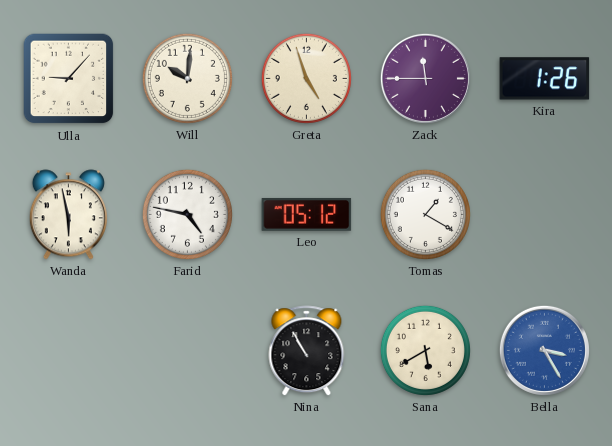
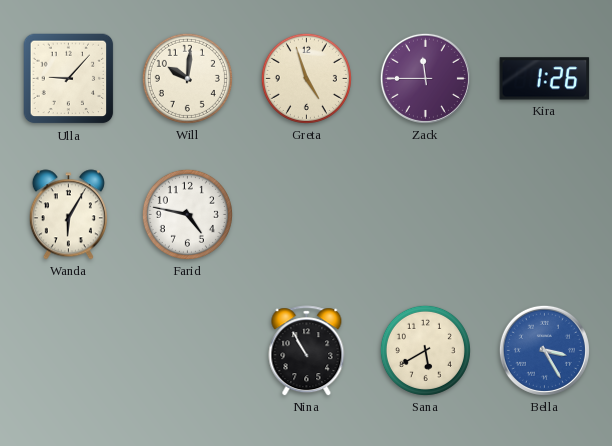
Wanda: 5:58 -> 6:05 (68, 215)
Leo: 05:12 -> none (307, 214)
Tomas: 1:20 -> none (425, 214)
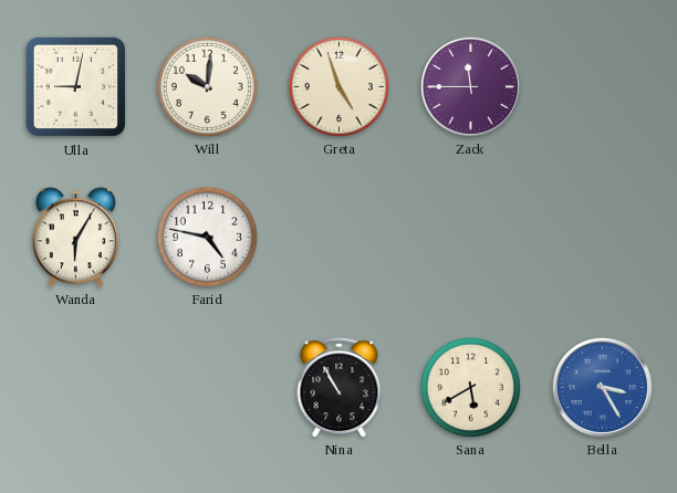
Ulla: 9:07 -> 9:02 (76, 87)
Kira: 1:26 -> none (545, 79)
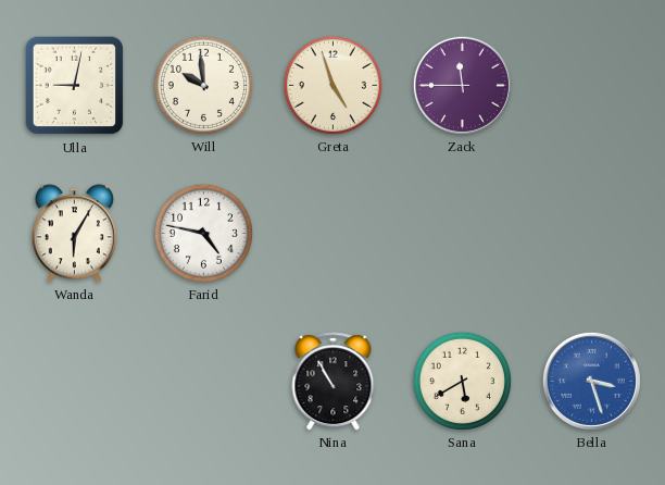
Will: 10:01 -> 9:59 (203, 85)
Bella: 3:25 -> 3:27 (591, 381)
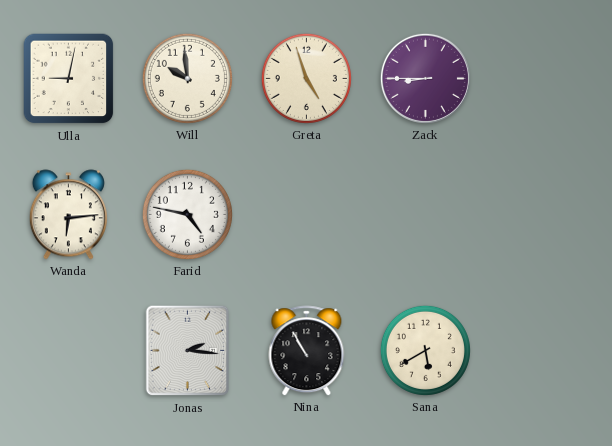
Zack: 11:45 -> 8:45 (425, 78)
Wanda: 6:05 -> 6:14 (68, 215)
Jonas: none -> 2:16 (188, 351)
Bella: 3:27 -> none (591, 381)
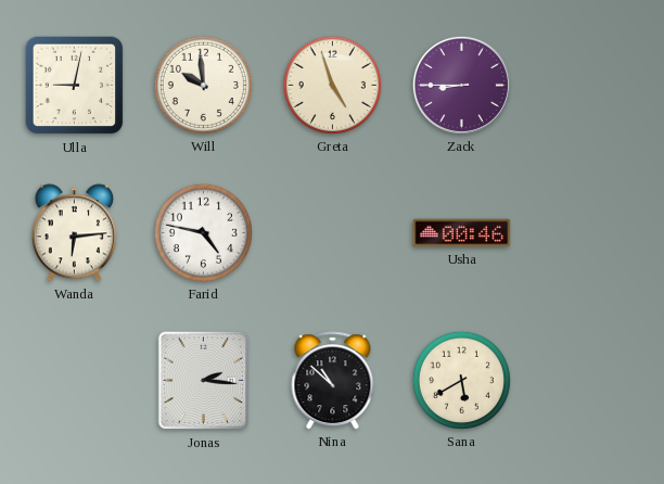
Usha: none -> 00:46 (462, 233)
Nina: 10:55 -> 10:52 (333, 381)
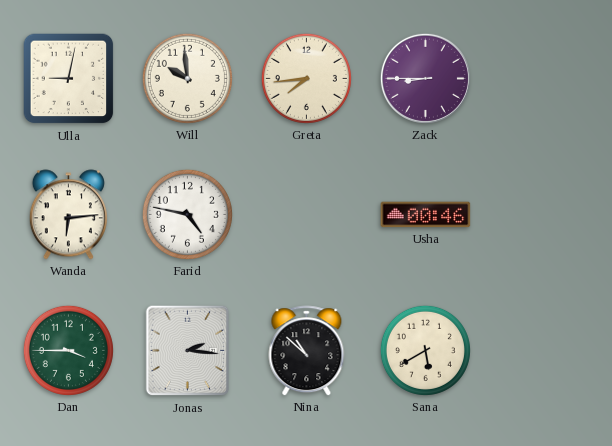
Greta: 4:57 -> 7:44 (306, 78)
Dan: none -> 3:45 (68, 350)
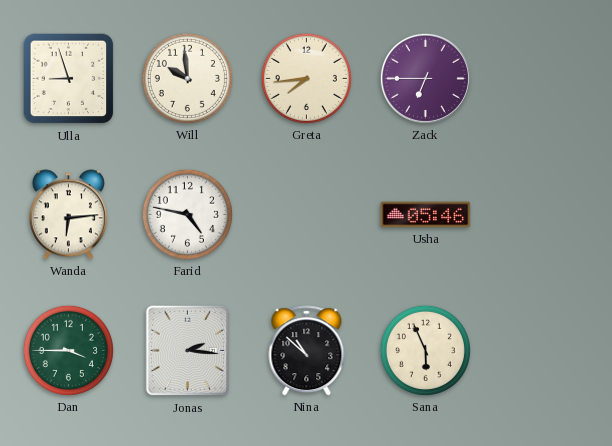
Ulla: 9:02 -> 8:57 (69, 79)
Zack: 8:45 -> 6:45 (425, 78)
Usha: 00:46 -> 05:46 (426, 215)
Sana: 5:40 -> 5:56 (425, 350)
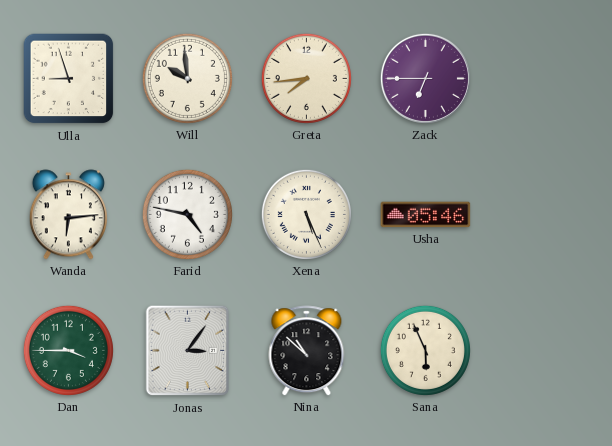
Xena: none -> 5:26 (306, 214)
Jonas: 2:16 -> 3:06 (188, 351)
